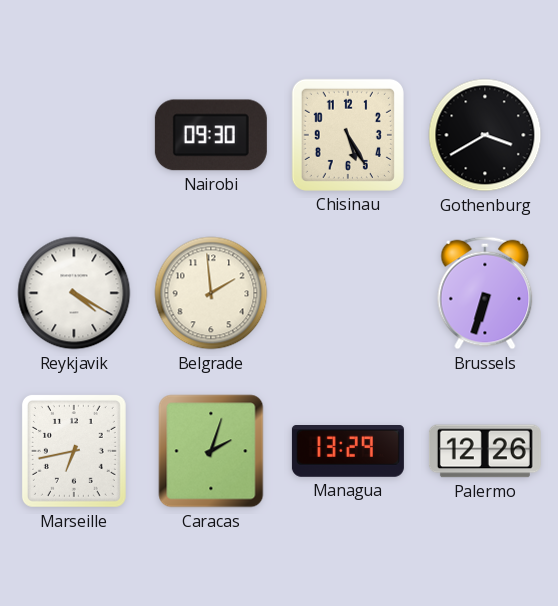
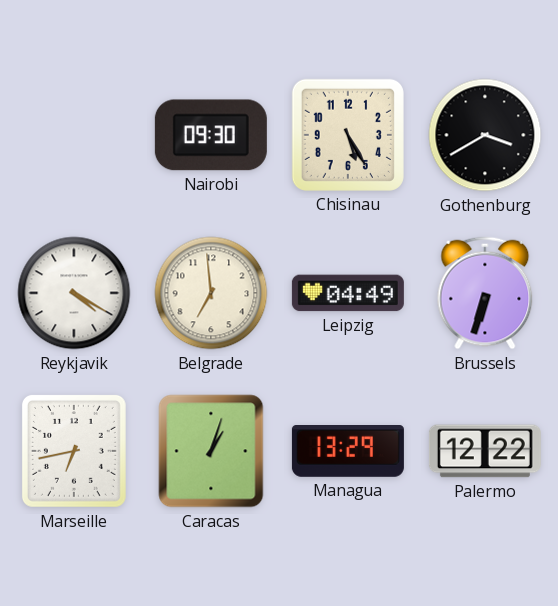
Belgrade: 1:59 -> 6:59 (211, 293)
Leipzig: none -> 04:49 (348, 293)
Caracas: 2:03 -> 1:03 (211, 451)
Palermo: 12:26 -> 12:22 (485, 451)
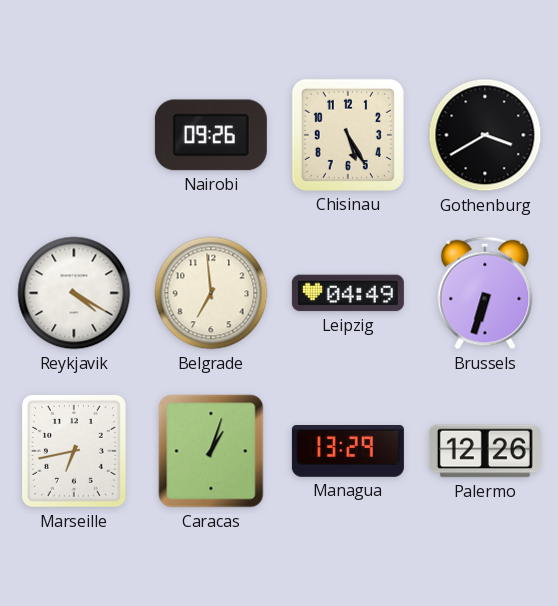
Nairobi: 09:30 -> 09:26 (211, 135)
Palermo: 12:22 -> 12:26 (485, 451)
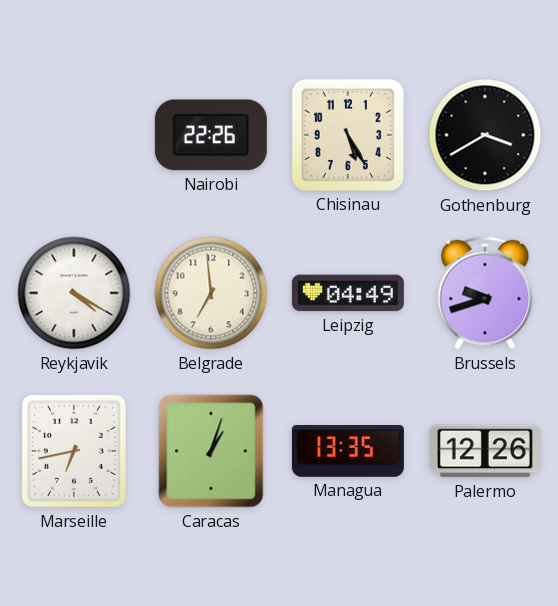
Nairobi: 09:26 -> 22:26 (211, 135)
Brussels: 6:33 -> 9:42 (485, 293)
Managua: 13:29 -> 13:35 (348, 452)
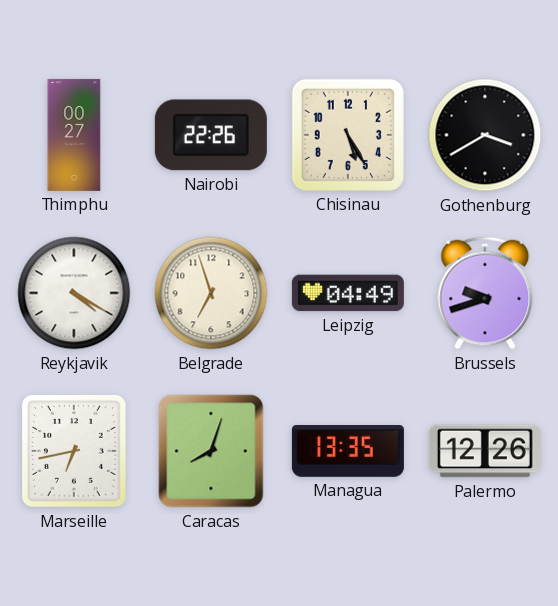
Thimphu: none -> 00:27 (74, 135)
Belgrade: 6:59 -> 6:57 (211, 293)
Caracas: 1:03 -> 8:03 (211, 451)
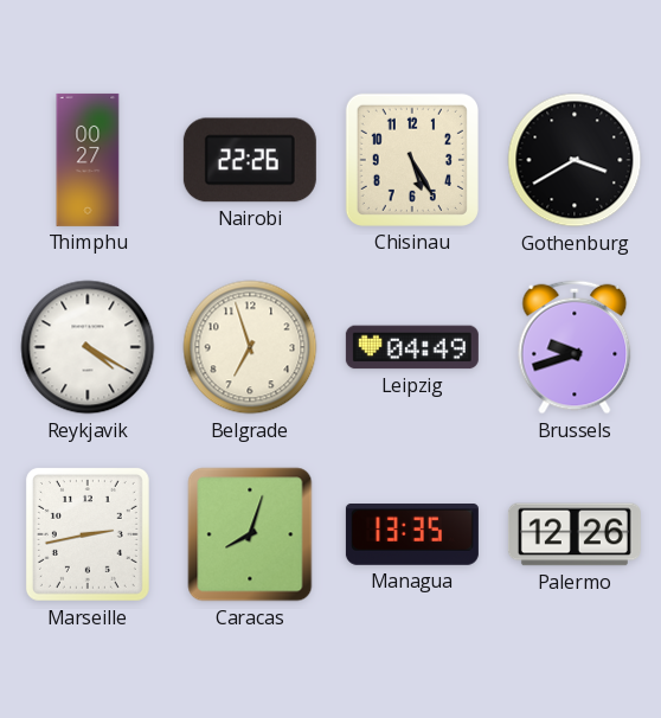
Marseille: 6:43 -> 2:43 (88, 534)
